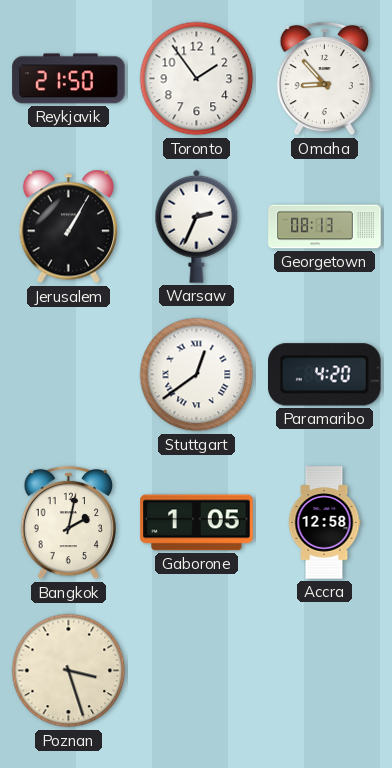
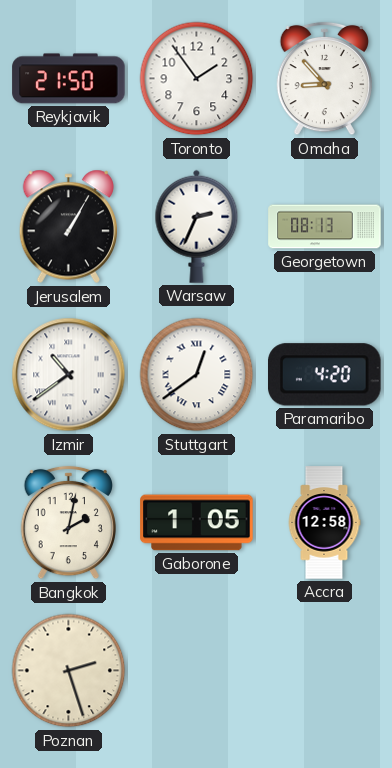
Izmir: none -> 10:39 (69, 375)
Poznan: 3:27 -> 2:27 (69, 671)
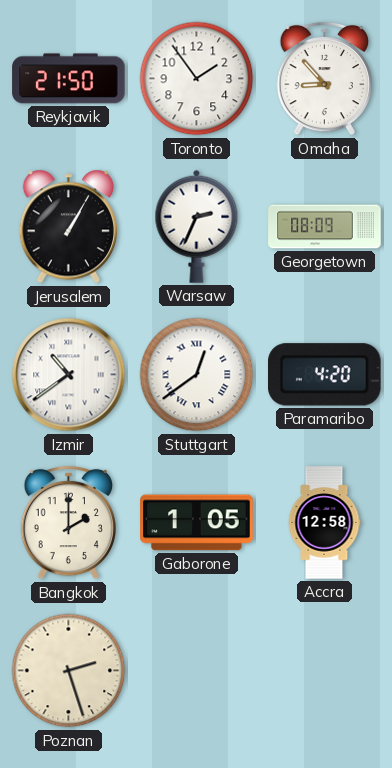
Georgetown: 08:13 -> 08:09 (325, 227)
Bangkok: 2:02 -> 2:00 (68, 523)
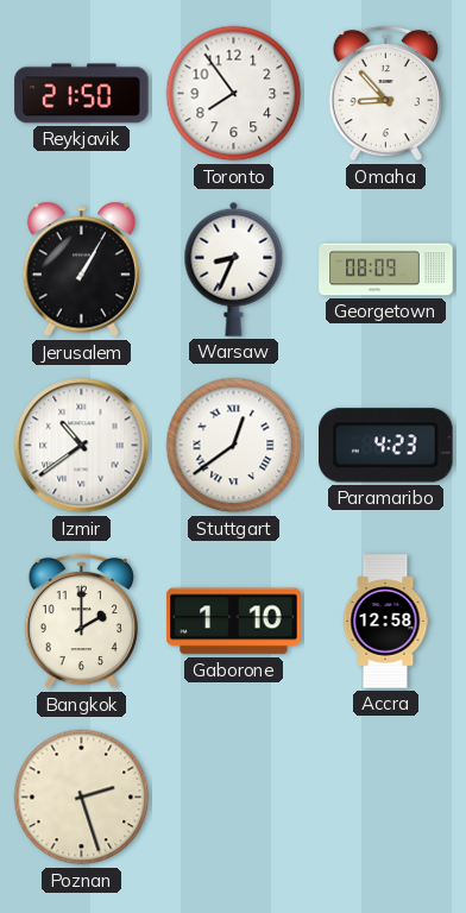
Toronto: 1:54 -> 7:54 (234, 94)
Warsaw: 2:34 -> 8:34 (234, 269)
Paramaribo: 4:20 -> 4:23 (386, 446)
Gaborone: 1:05 -> 1:10 (234, 622)
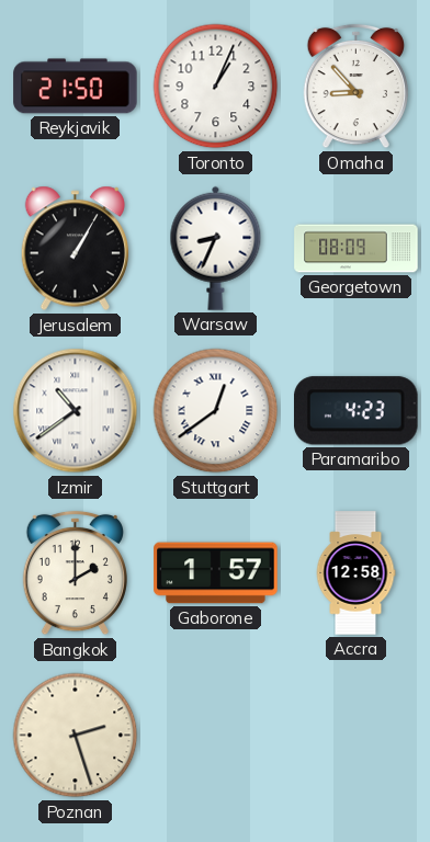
Toronto: 7:54 -> 1:04 (216, 87)
Gaborone: 1:10 -> 1:57 (216, 573)
